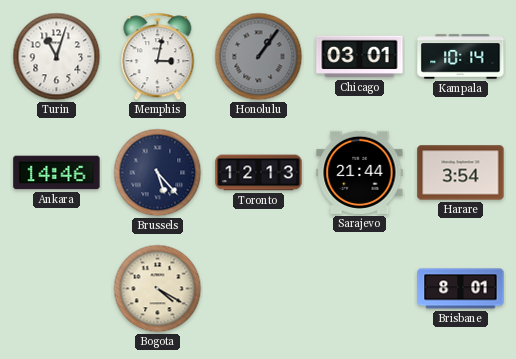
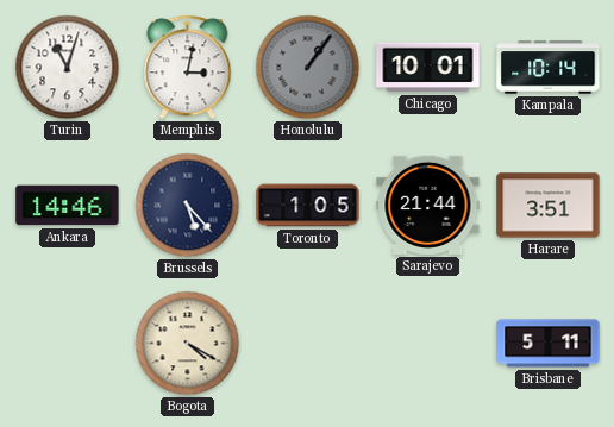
Chicago: 03:01 -> 10:01 (428, 68)
Toronto: 12:13 -> 1:05 (308, 206)
Harare: 3:54 -> 3:51 (549, 206)
Brisbane: 8:01 -> 5:11 (549, 344)
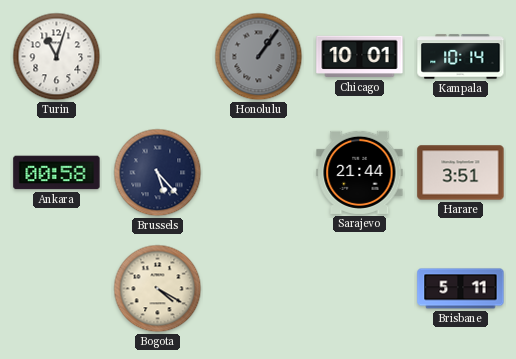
Memphis: 3:02 -> none (188, 68)
Ankara: 14:46 -> 00:58 (57, 173)
Toronto: 1:05 -> none (308, 206)
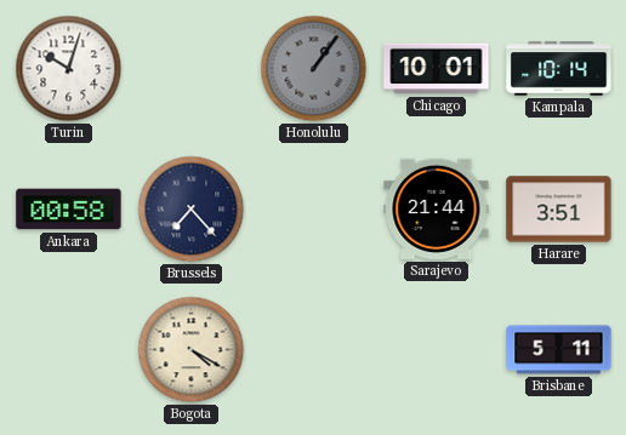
Turin: 11:03 -> 10:03 (69, 69)
Brussels: 5:23 -> 7:23 (192, 210)
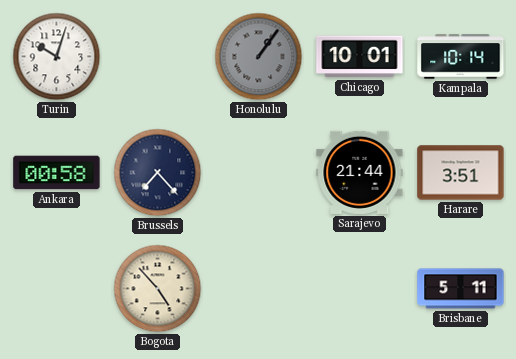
Bogota: 4:20 -> 4:53 (158, 289)
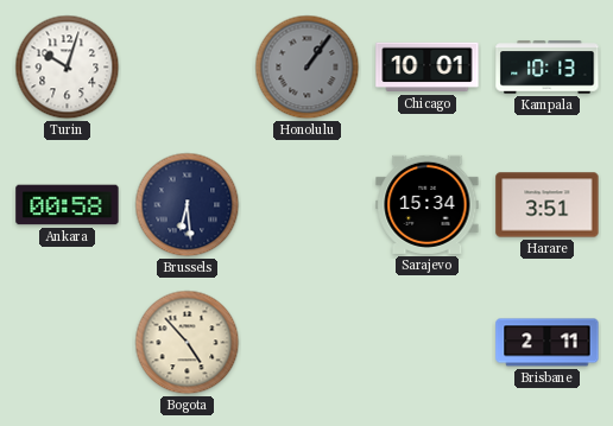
Kampala: 10:14 -> 10:13 (548, 68)
Brussels: 7:23 -> 6:29 (188, 205)
Sarajevo: 21:44 -> 15:34 (428, 204)
Brisbane: 5:11 -> 2:11 (548, 343)
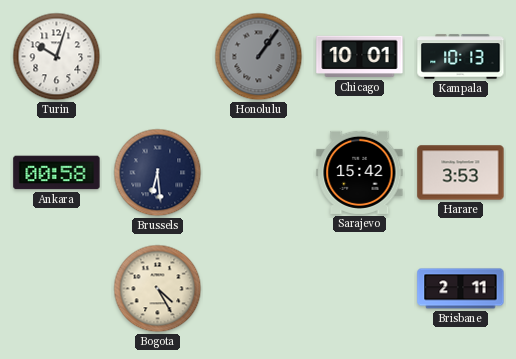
Sarajevo: 15:34 -> 15:42 (360, 172)
Harare: 3:51 -> 3:53 (461, 173)
Bogota: 4:53 -> 4:25 (158, 289)
